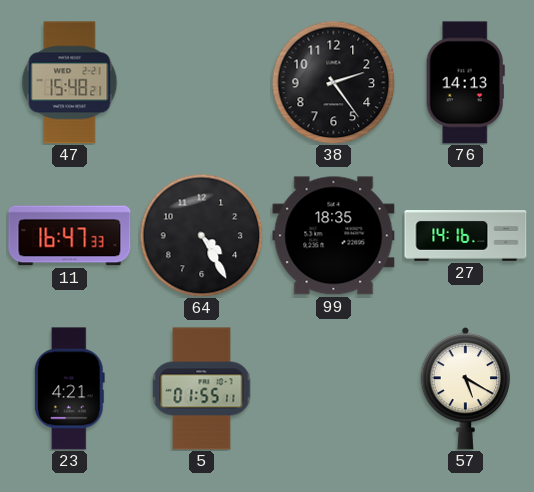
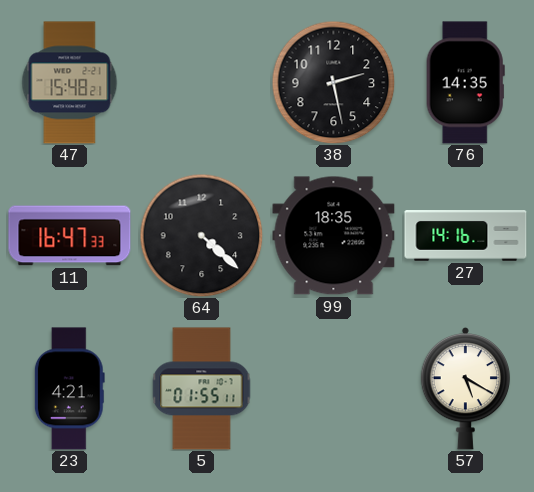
38: 2:24 -> 2:28 (333, 82)
76: 14:13 -> 14:35 (465, 83)
64: 4:25 -> 4:22 (201, 235)
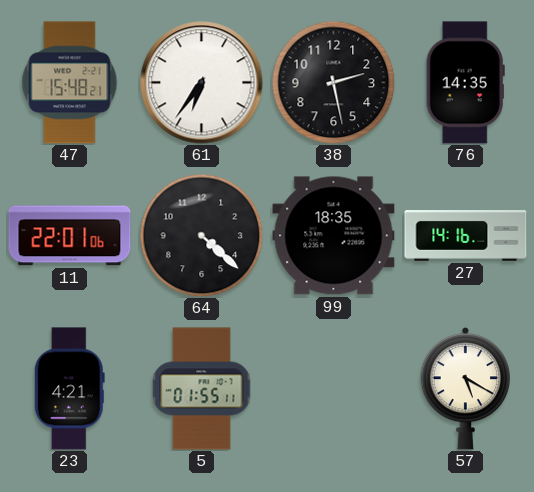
61: none -> 6:36 (202, 83)
11: 16:47 -> 22:01 (70, 236)
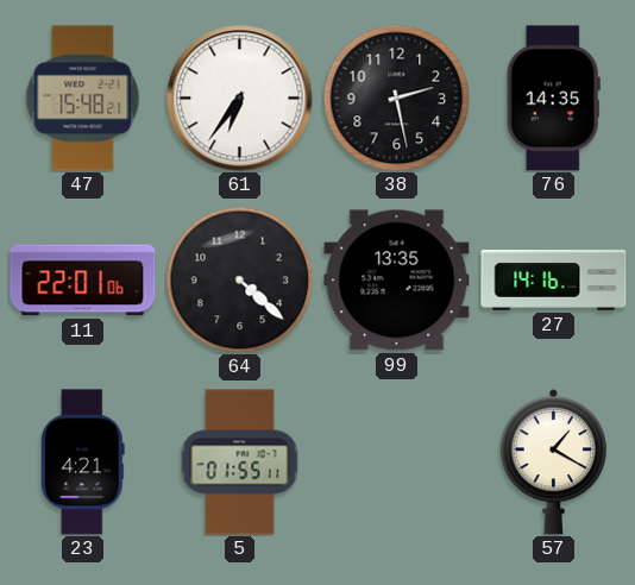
99: 18:35 -> 13:35 (397, 281)
57: 5:20 -> 1:20 (554, 461)
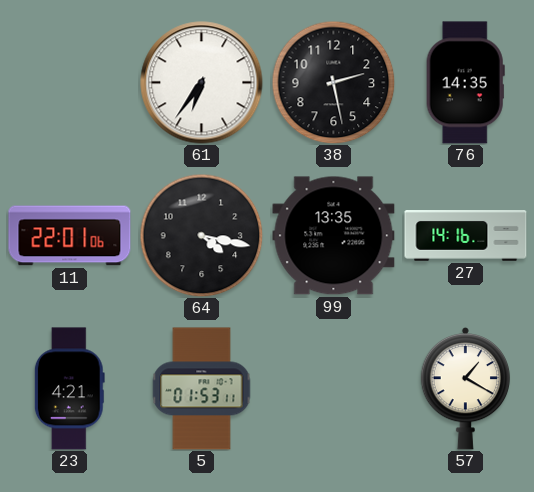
47: 15:48 -> none (83, 99)
64: 4:22 -> 4:17 (201, 235)
5: 01:55 -> 01:53 (202, 389)
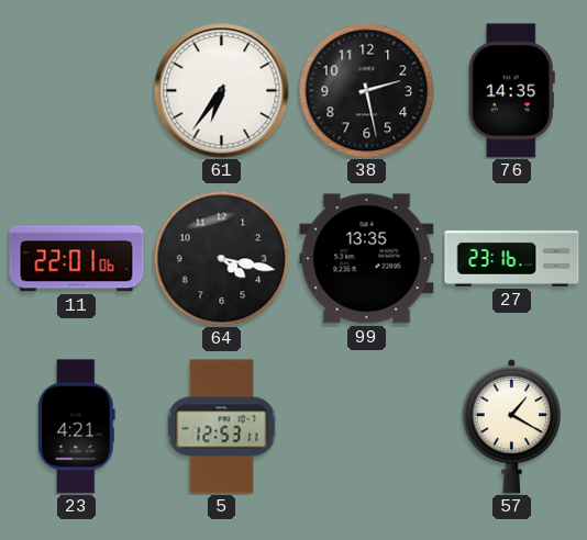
27: 14:16 -> 23:16 (512, 259)
5: 01:53 -> 12:53 (222, 427)
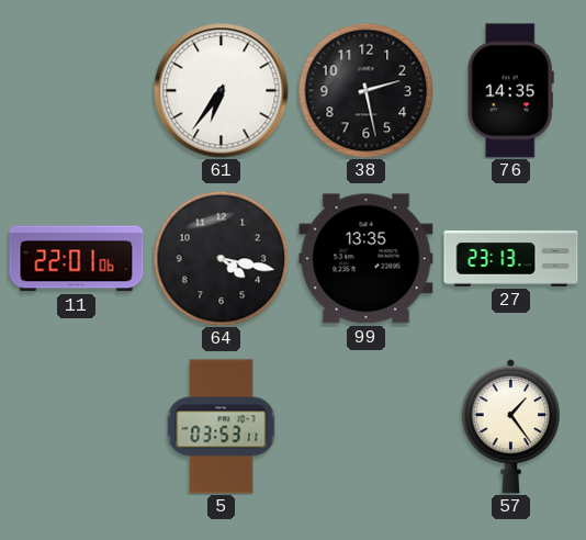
27: 23:16 -> 23:13 (511, 259)
23: 4:21 -> none (76, 427)
5: 12:53 -> 03:53 (222, 427)
57: 1:20 -> 1:24 (511, 426)
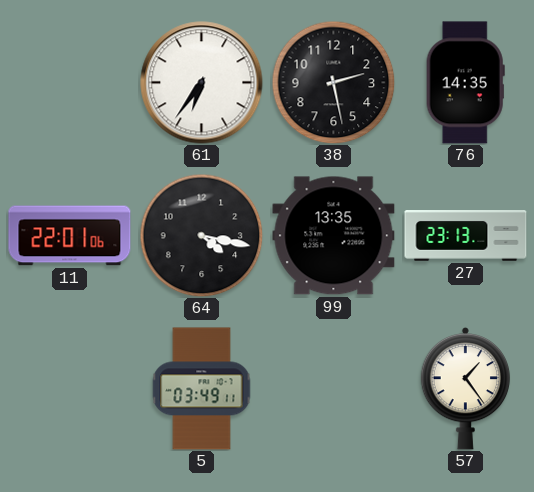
5: 03:53 -> 03:49 (202, 389)
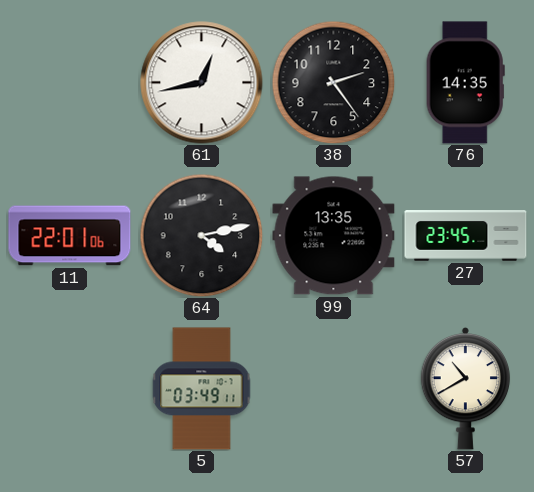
61: 6:36 -> 12:43 (202, 83)
38: 2:28 -> 2:24 (333, 82)
64: 4:17 -> 4:13 (201, 235)
27: 23:13 -> 23:45 (466, 236)
57: 1:24 -> 10:40 (466, 388)
